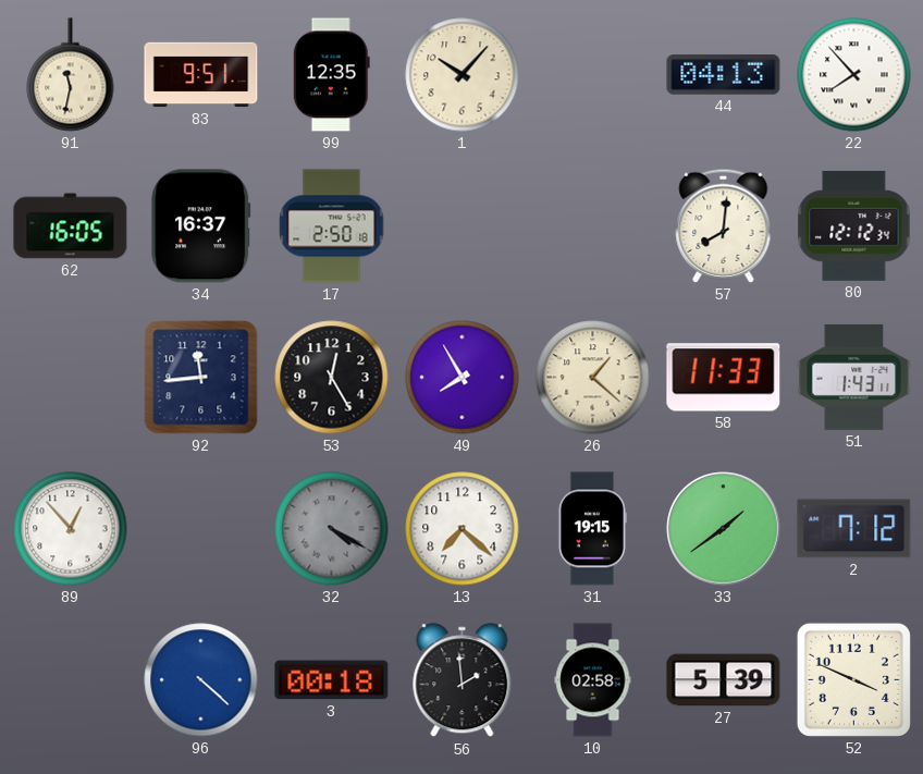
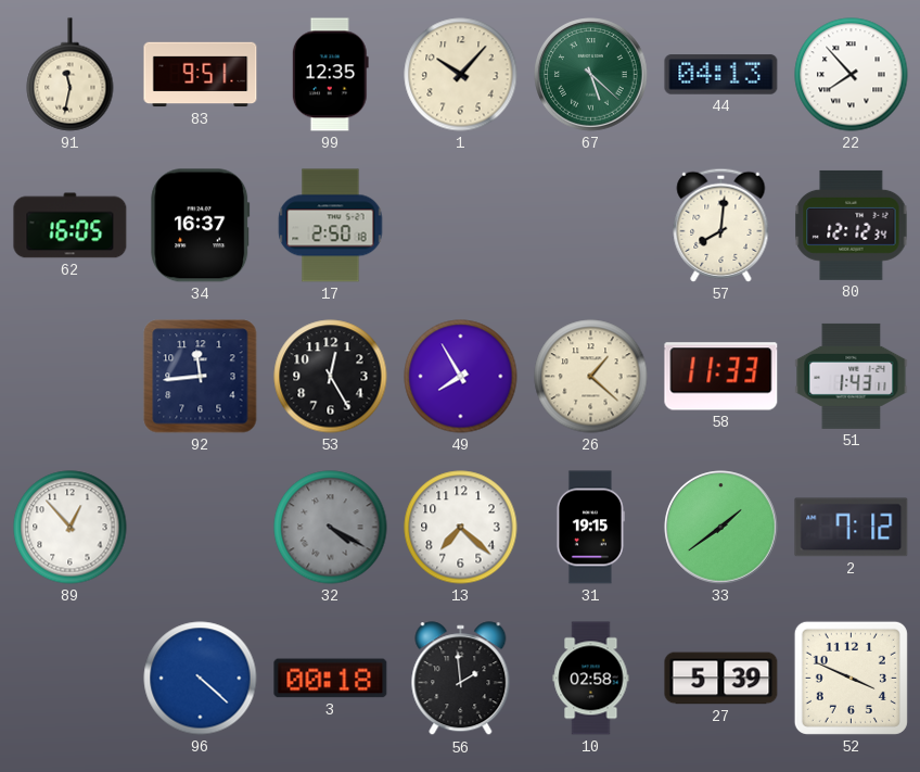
67: none -> 5:22 (591, 75)
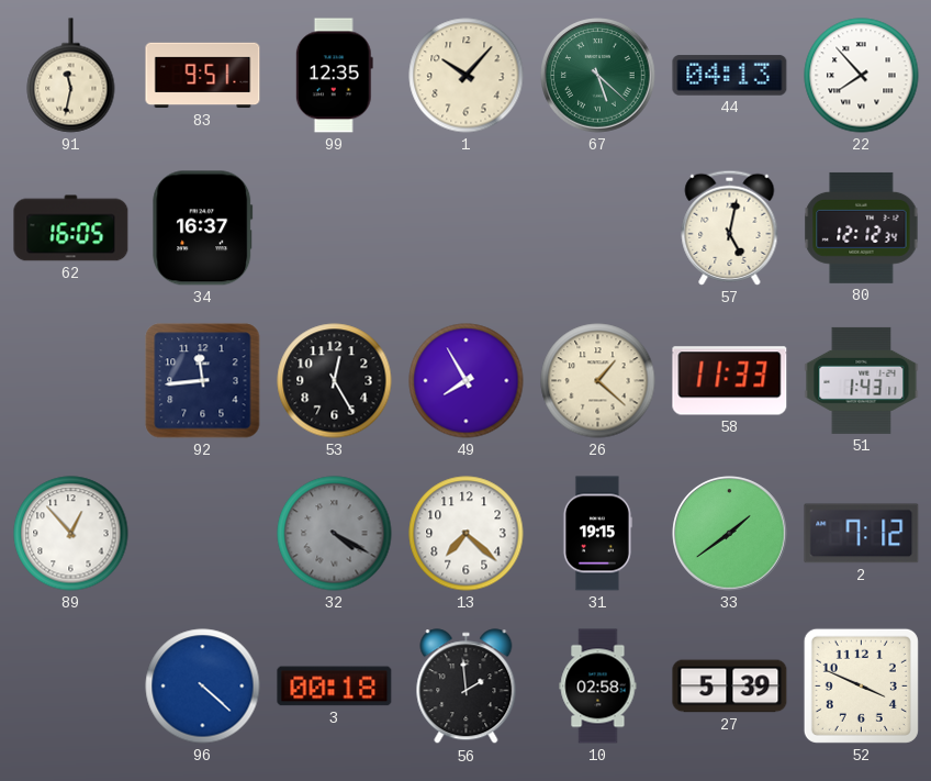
17: 2:50 -> none (331, 226)
57: 8:01 -> 5:02 (730, 227)
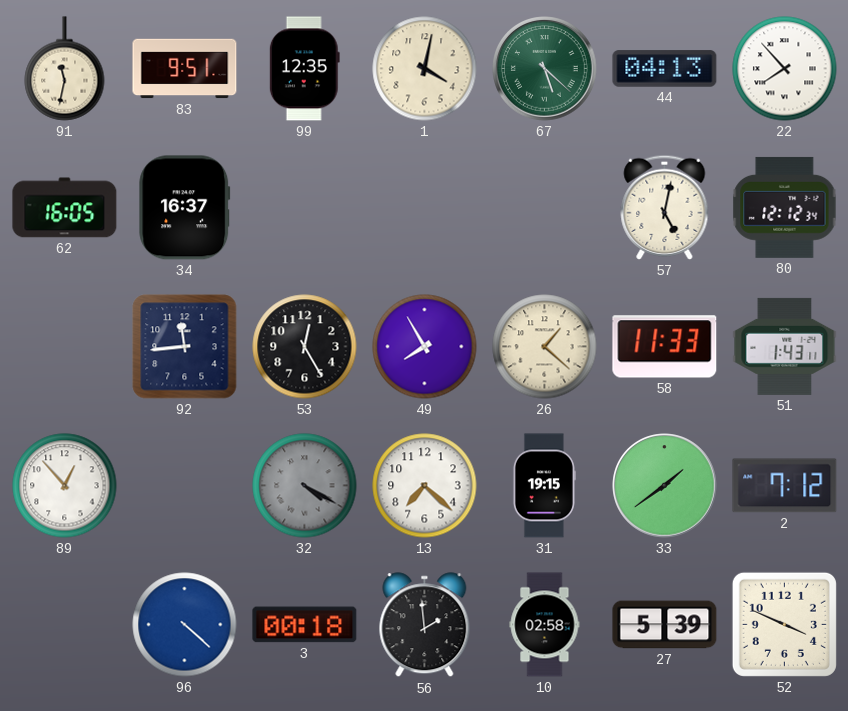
1: 10:07 -> 4:02 (425, 69)
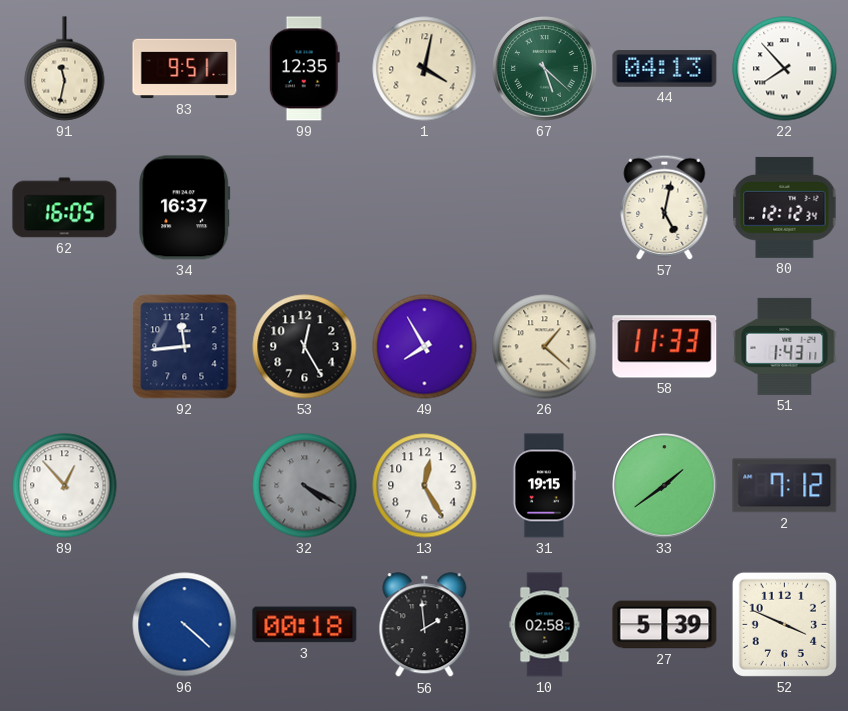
13: 7:22 -> 12:25 (425, 486)
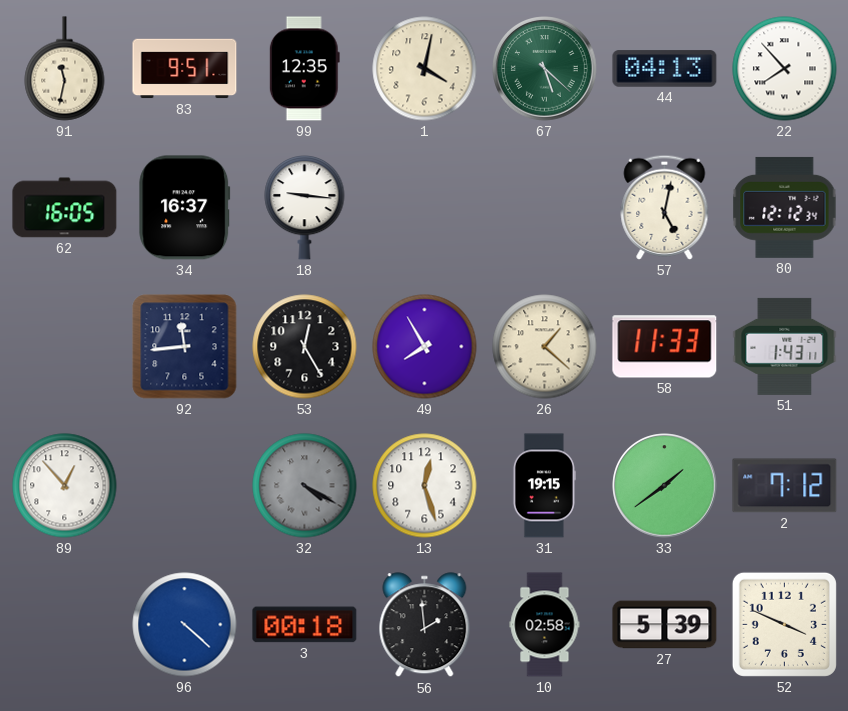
18: none -> 9:16 (305, 208)
13: 12:25 -> 12:27 (425, 486)
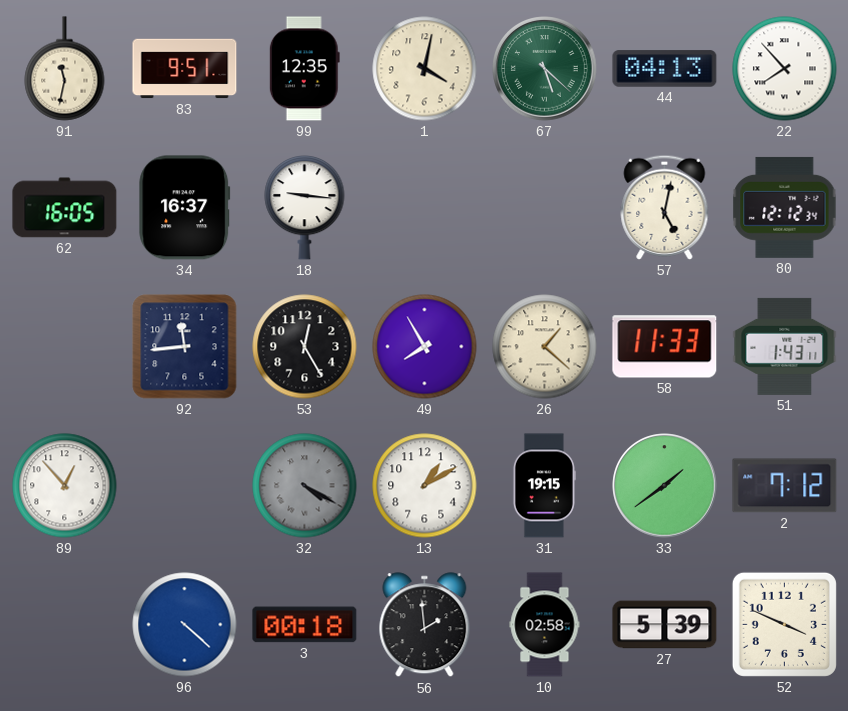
13: 12:27 -> 1:10 (425, 486)
